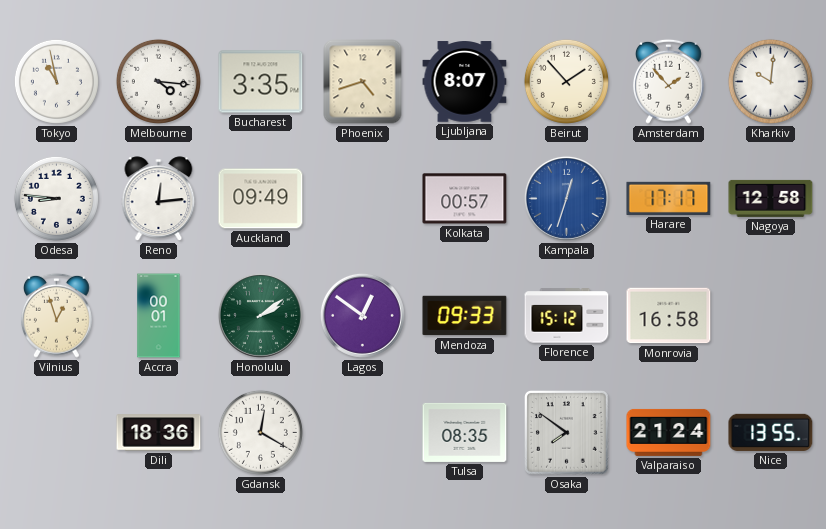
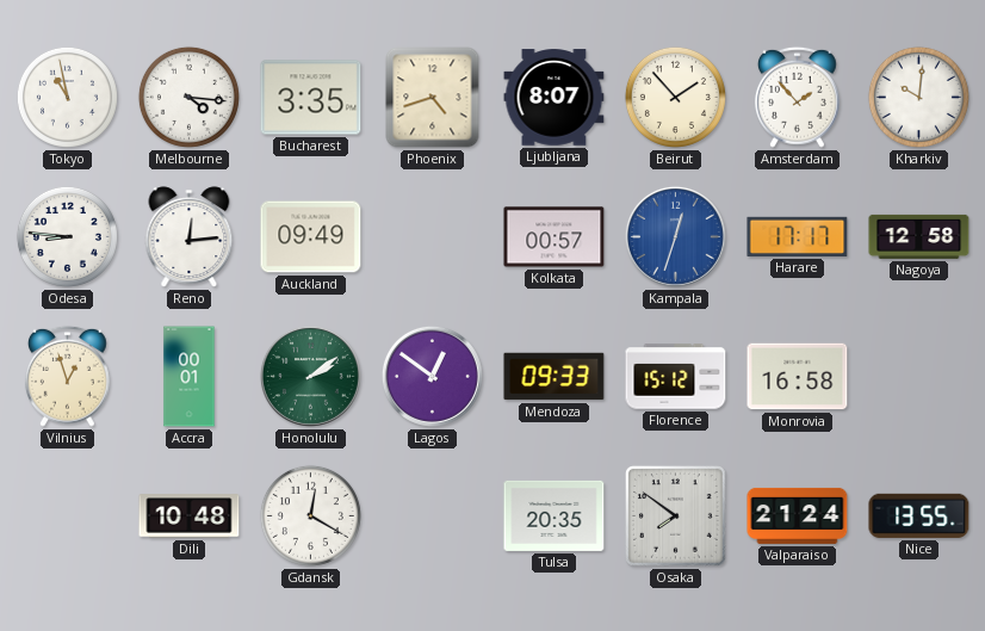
Dili: 18:36 -> 10:48 (190, 516)
Tulsa: 08:35 -> 20:35 (555, 515)
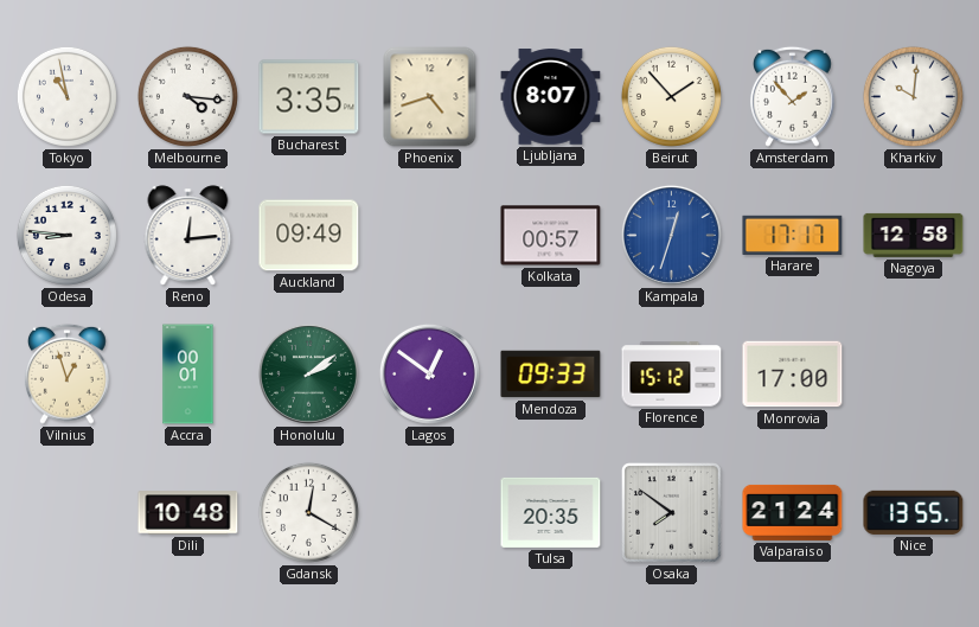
Monrovia: 16:58 -> 17:00 (793, 375)
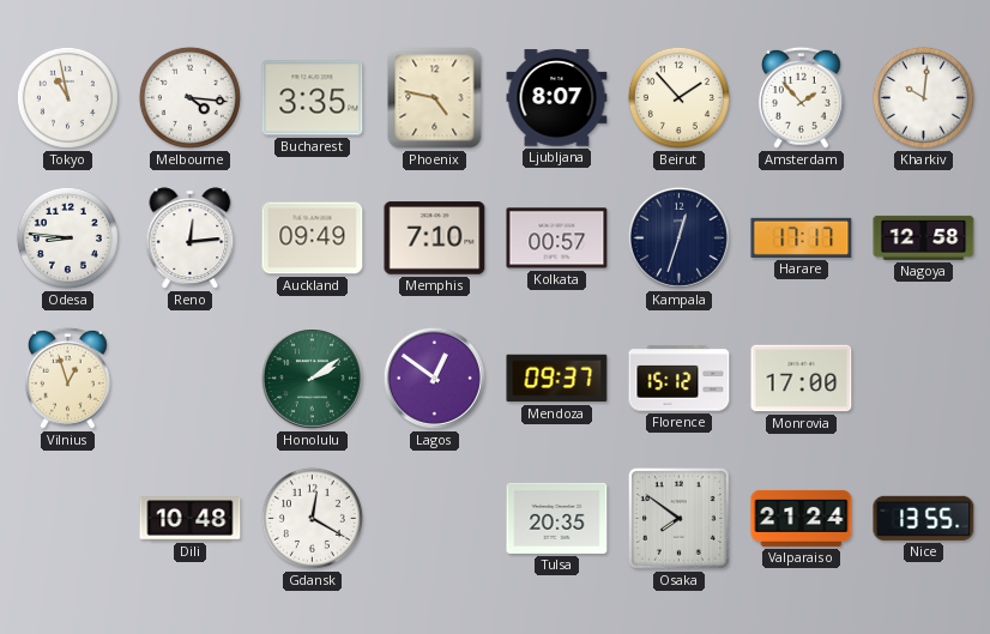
Phoenix: 4:42 -> 4:47 (435, 98)
Memphis: none -> 7:10 (435, 238)
Kampala dial: blue -> navy (678, 237)
Accra: 00:01 -> none (188, 375)
Mendoza: 09:33 -> 09:37 (557, 379)
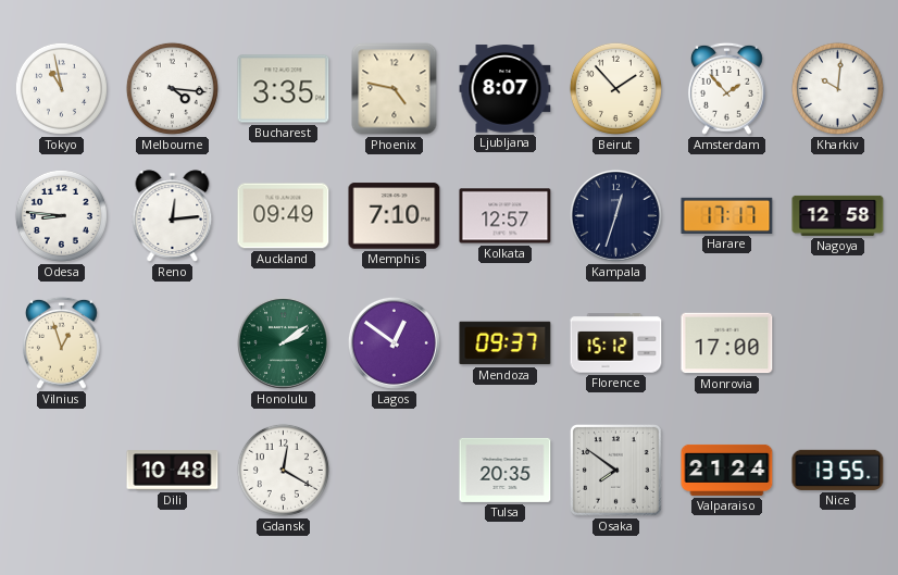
Kolkata: 00:57 -> 12:57 (506, 216)
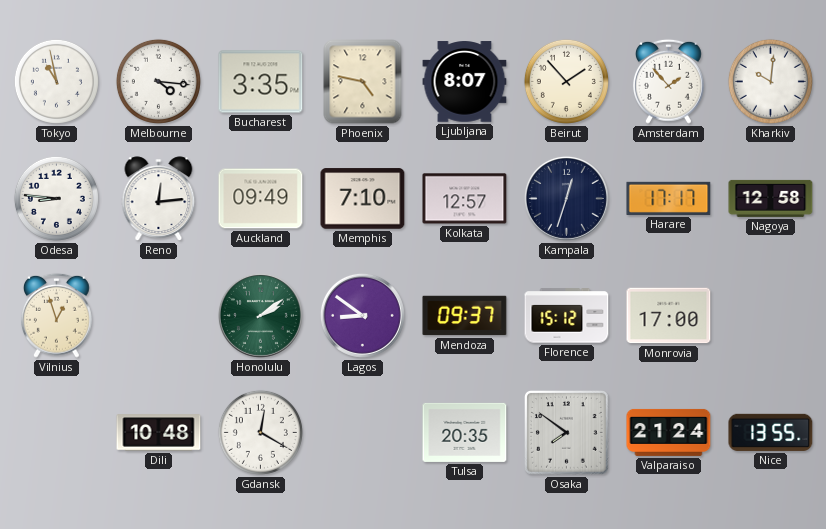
Lagos: 12:51 -> 8:51 (362, 315)
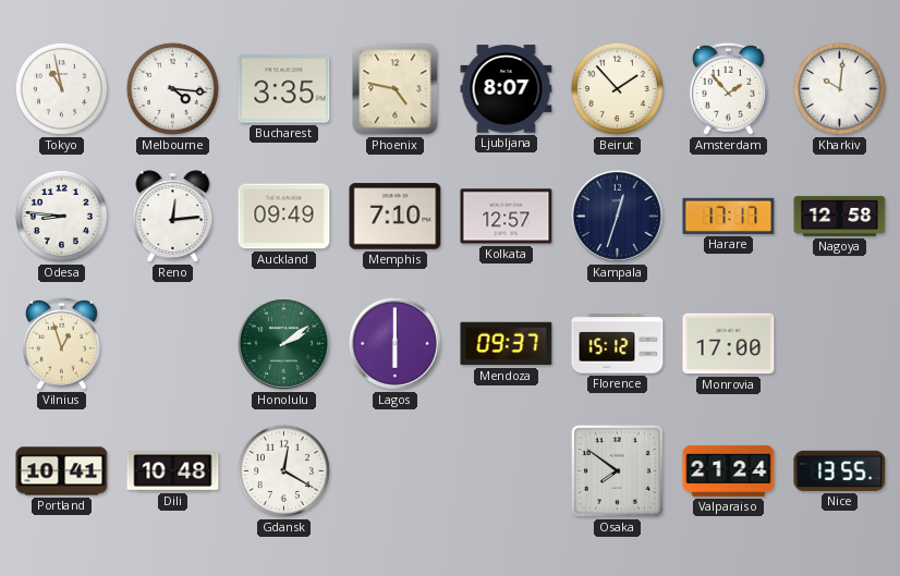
Lagos: 8:51 -> 6:00 (394, 343)
Portland: none -> 10:41 (62, 471)
Tulsa: 20:35 -> none (465, 432)
